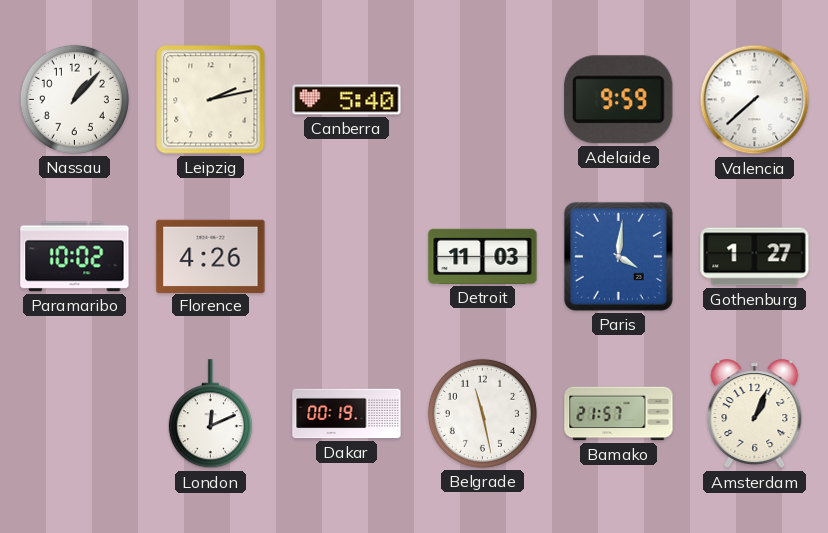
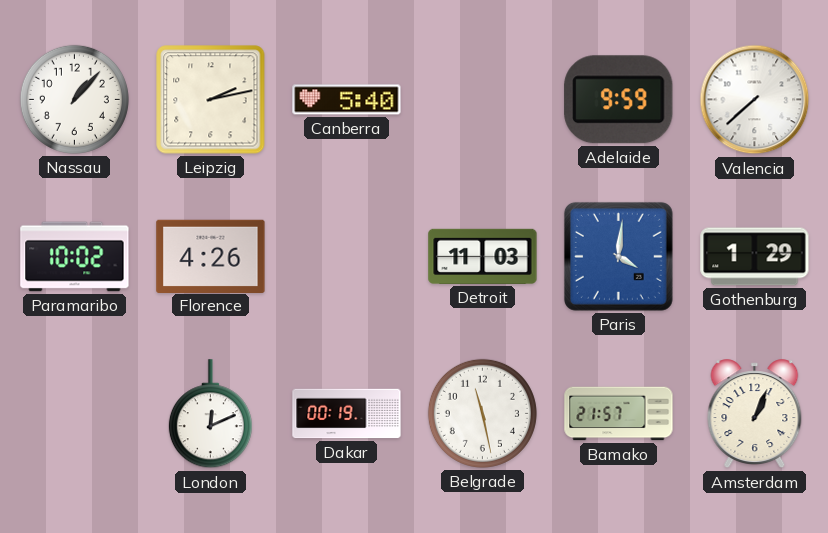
Gothenburg: 1:27 -> 1:29 (755, 257)
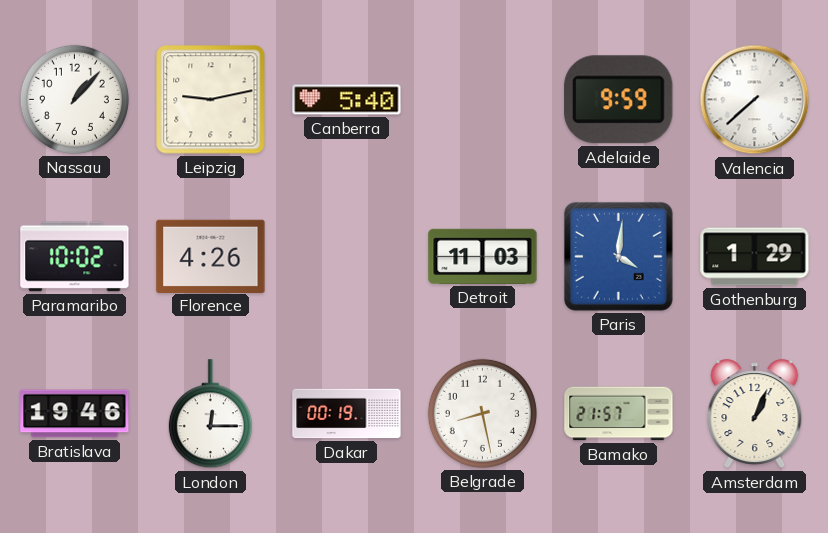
Leipzig: 2:13 -> 9:13 (211, 100)
Bratislava: none -> 19:46 (75, 414)
London: 12:11 -> 12:15 (210, 414)
Belgrade: 11:28 -> 8:28 (482, 413)
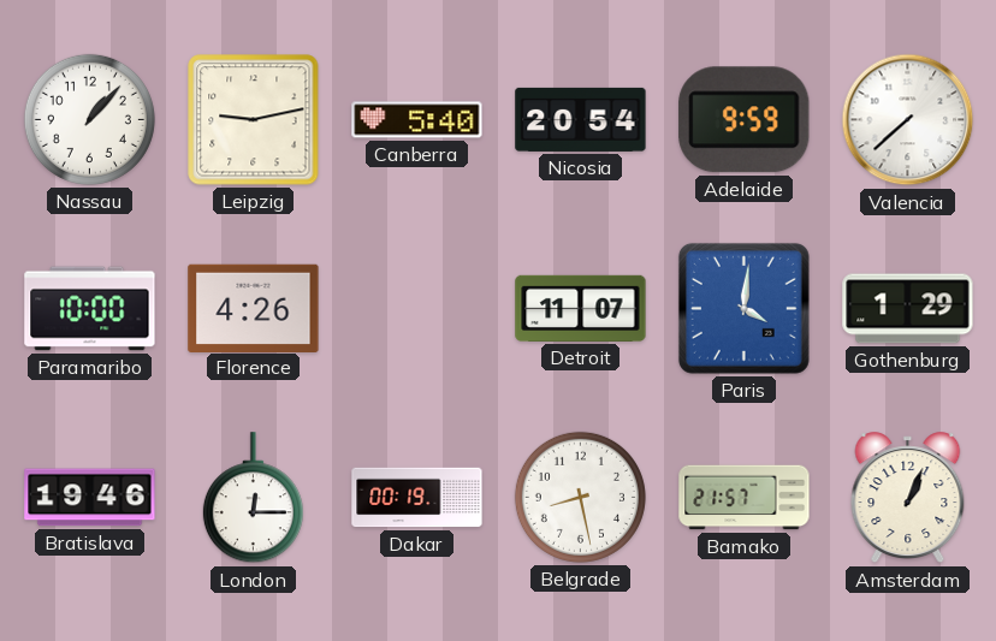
Nicosia: none -> 20:54 (581, 119)
Paramaribo: 10:02 -> 10:00 (90, 309)
Detroit: 11:03 -> 11:07 (581, 308)
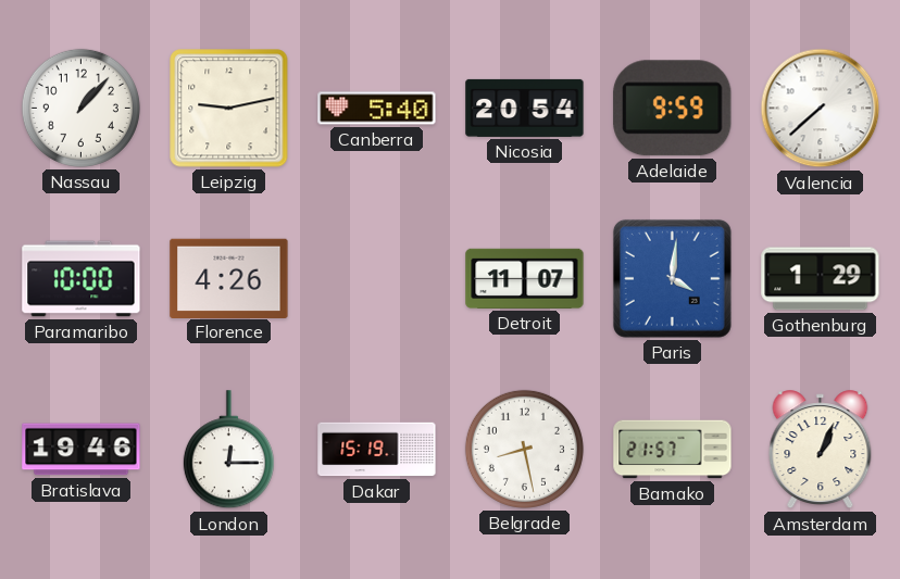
Dakar: 00:19 -> 15:19 (377, 450)
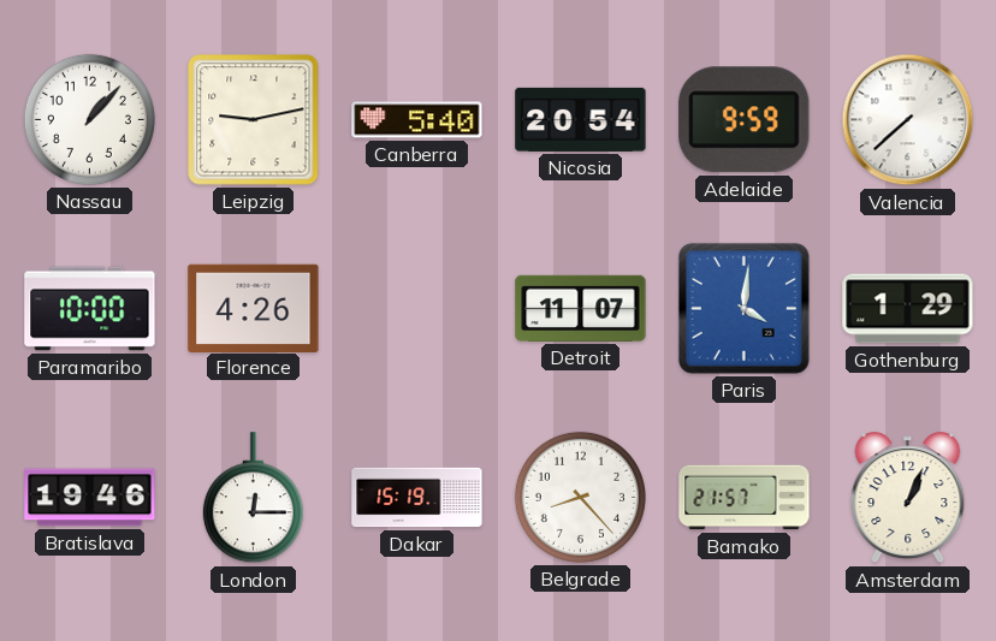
Belgrade: 8:28 -> 8:23 (580, 497)
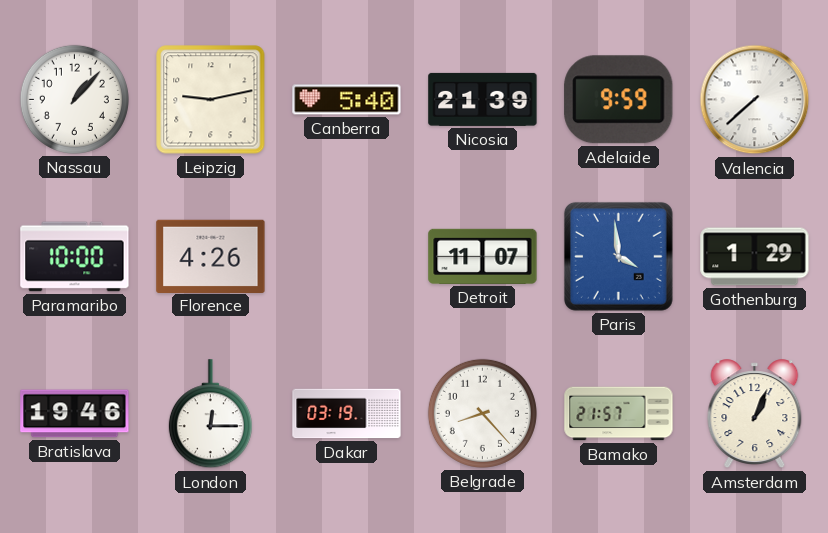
Nicosia: 20:54 -> 21:39 (483, 99)
Paris: 4:01 -> 3:59 (618, 256)
Dakar: 15:19 -> 03:19 (347, 414)
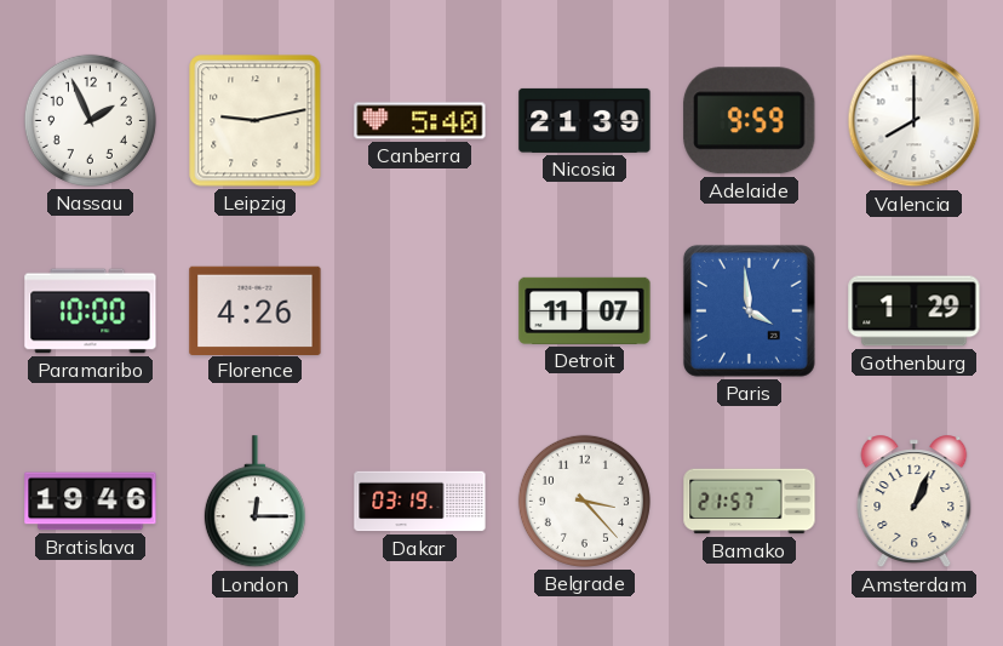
Nassau: 1:07 -> 1:56 (90, 120)
Valencia: 7:38 -> 8:00 (915, 121)
Belgrade: 8:23 -> 3:23 (584, 501)
